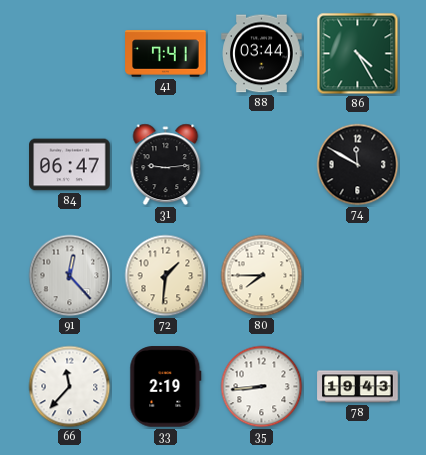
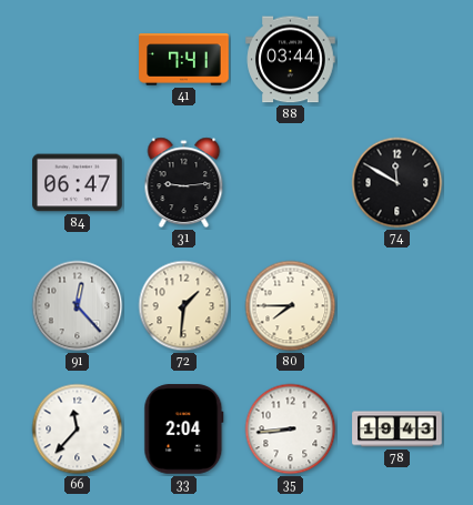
86: 4:25 -> none (358, 54)
33: 2:19 -> 2:04 (184, 430)
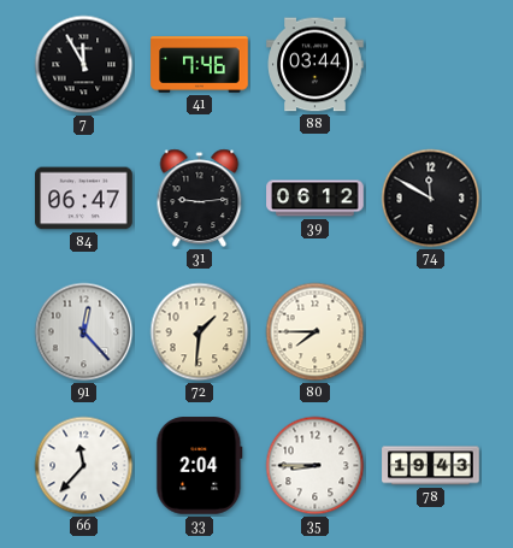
7: none -> 11:55 (84, 65)
41: 7:41 -> 7:46 (200, 65)
39: none -> 06:12 (316, 199)
35: 8:44 -> 8:45 (316, 466)
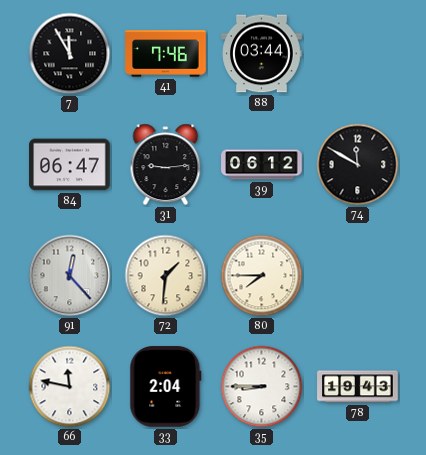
66: 11:37 -> 11:47 (70, 387)
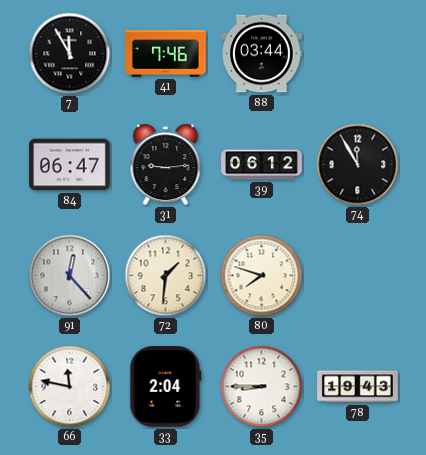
74: 11:50 -> 11:55 (358, 165)
80: 7:45 -> 7:48 (262, 276)
